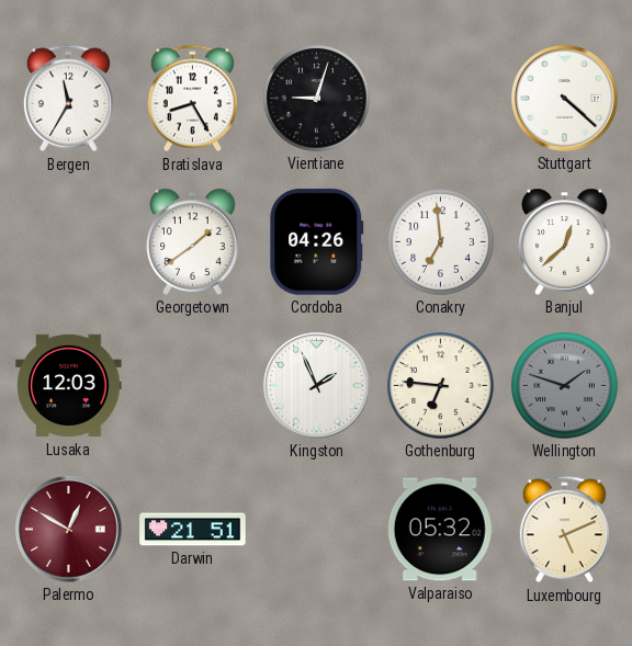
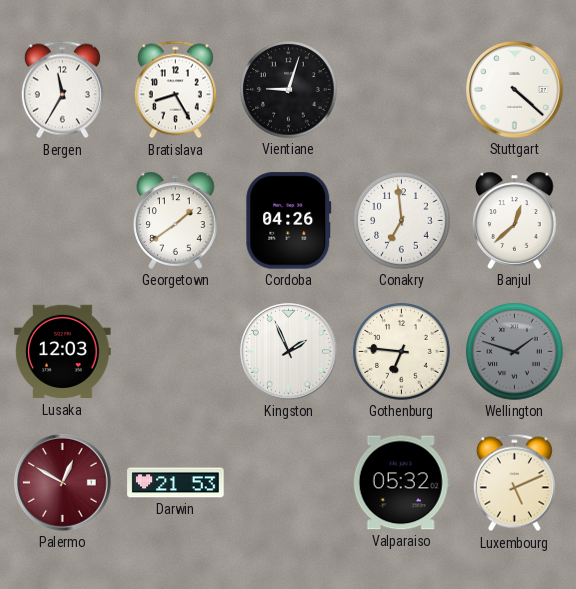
Darwin: 21:51 -> 21:53 (176, 483)
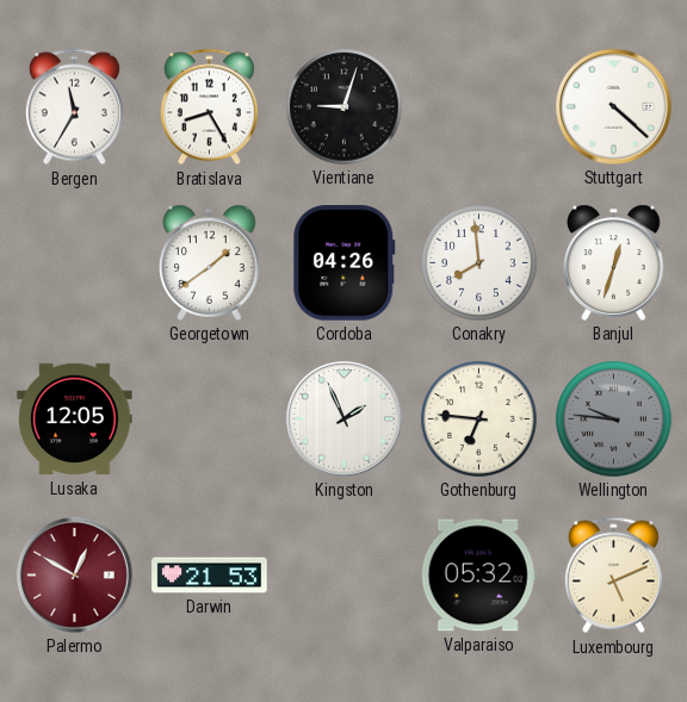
Conakry: 6:59 -> 7:59 (479, 263)
Banjul: 12:38 -> 12:33 (614, 262)
Lusaka: 12:03 -> 12:05 (75, 420)
Wellington: 1:48 -> 9:46 (614, 420)
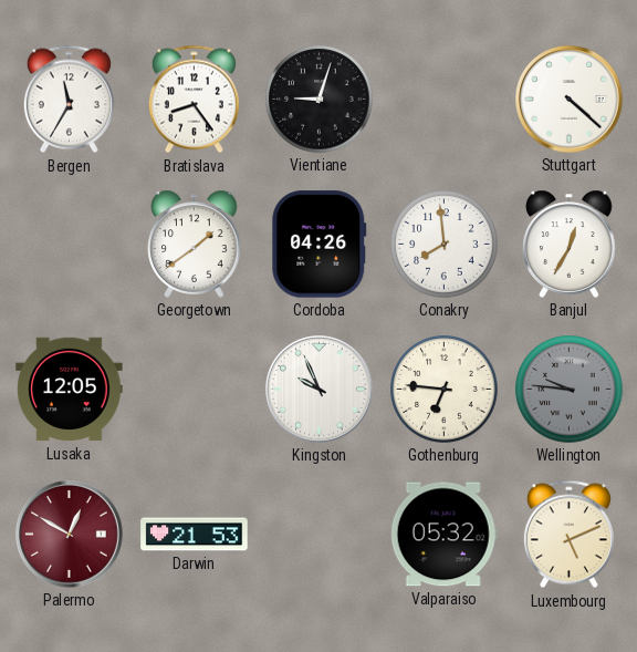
Bratislava: 8:25 -> 8:24 (194, 100)
Banjul: 12:33 -> 12:35 (570, 244)
Kingston: 1:56 -> 9:56 (320, 390)
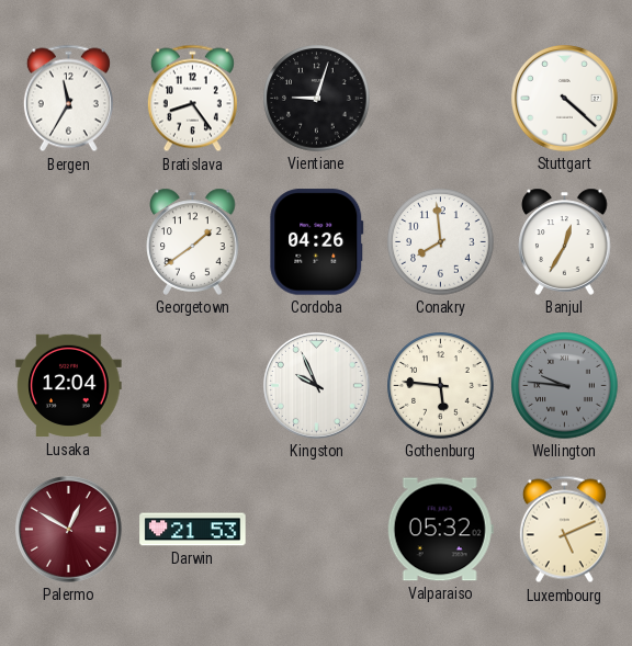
Lusaka: 12:05 -> 12:04 (69, 386)
Gothenburg: 6:46 -> 5:46 (441, 386)
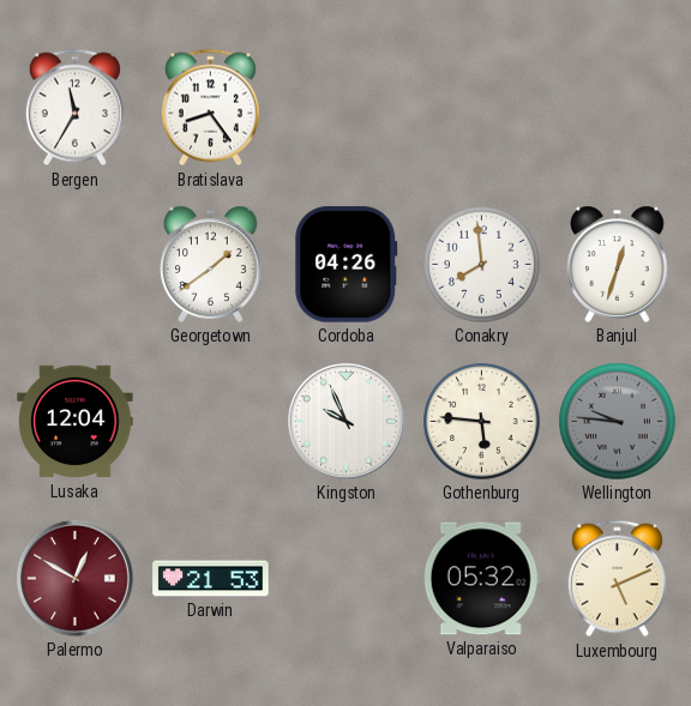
Vientiane: 9:03 -> none (317, 99)
Stuttgart: 4:22 -> none (565, 99)
Banjul: 12:35 -> 12:33 (618, 264)
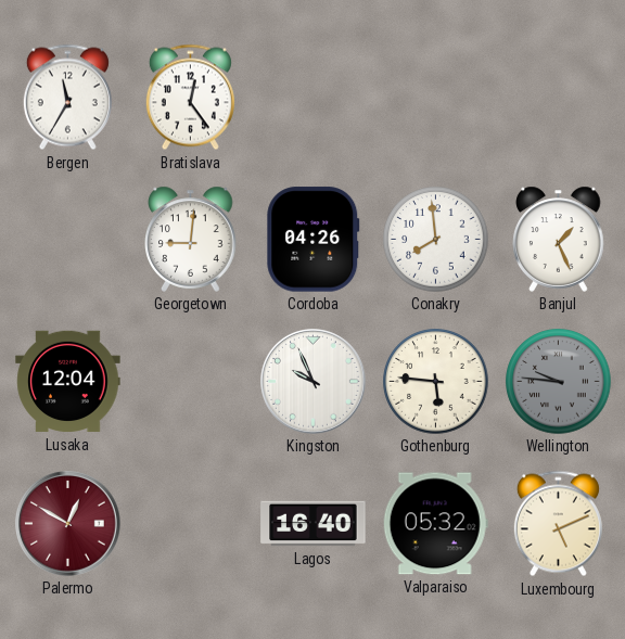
Bratislava: 8:24 -> 12:24 (190, 98)
Georgetown: 1:39 -> 9:01 (191, 239)
Banjul: 12:33 -> 1:26 (559, 239)
Darwin: 21:53 -> none (211, 579)
Lagos: none -> 16:40 (314, 524)
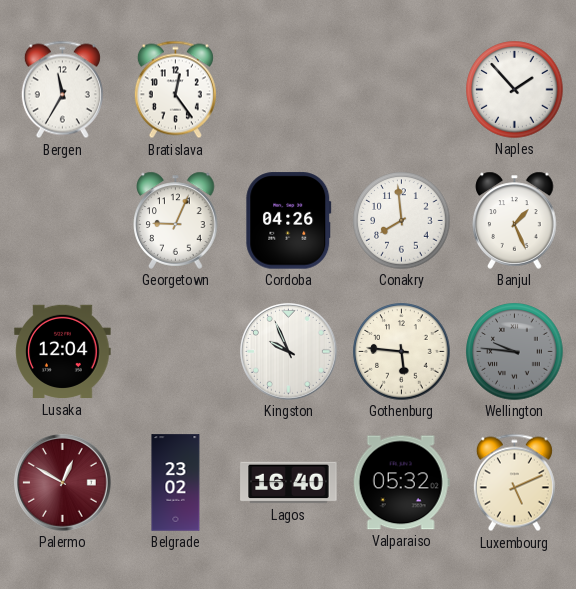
Naples: none -> 1:53 (515, 90)
Georgetown: 9:01 -> 9:04 (176, 220)
Belgrade: none -> 23:02 (176, 483)
